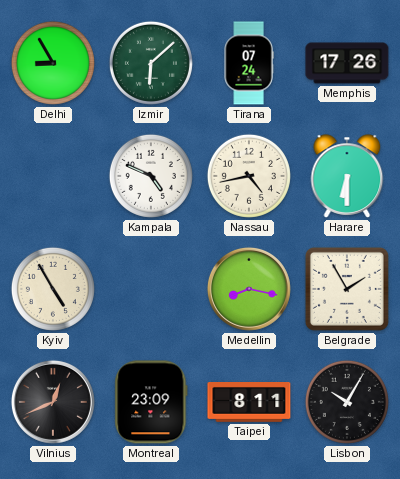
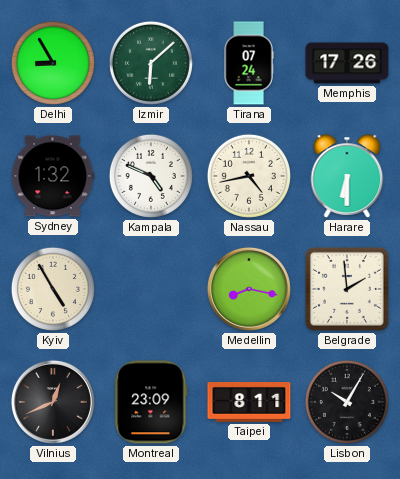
Sydney: none -> 1:32 (53, 176)
Belgrade: 1:55 -> 1:59 (347, 289)
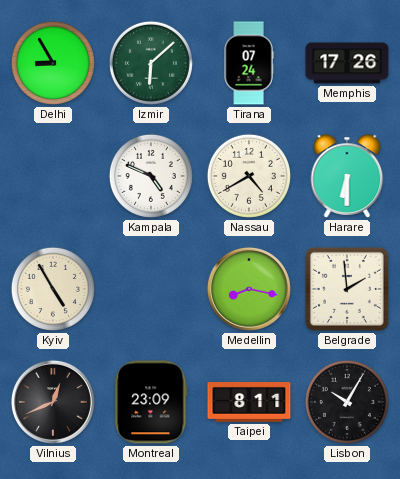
Sydney: 1:32 -> none (53, 176)
Nassau: 4:43 -> 4:40 (249, 176)
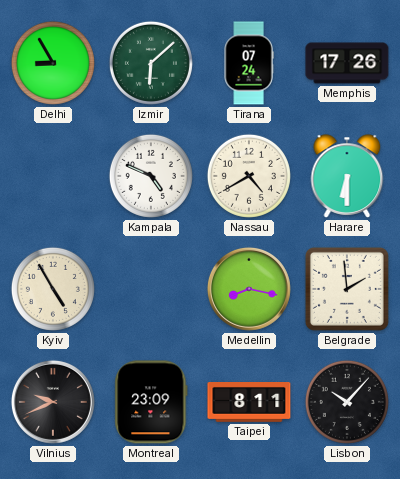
Vilnius: 12:41 -> 9:41 (53, 402)
Lisbon: 10:05 -> 10:07 (347, 402)
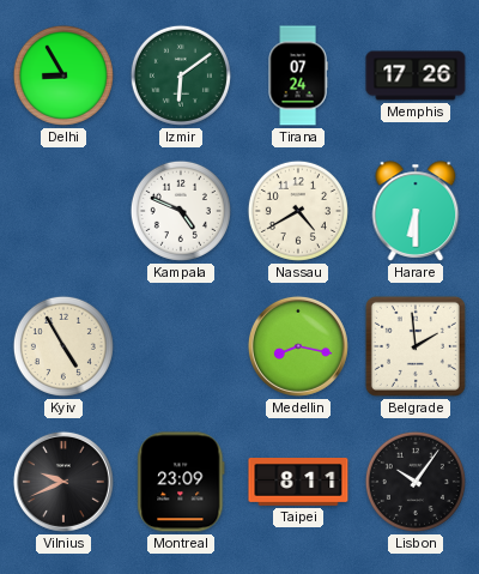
Izmir: 6:08 -> 6:09 (181, 75)
Lisbon: 10:07 -> 10:06 (416, 482)
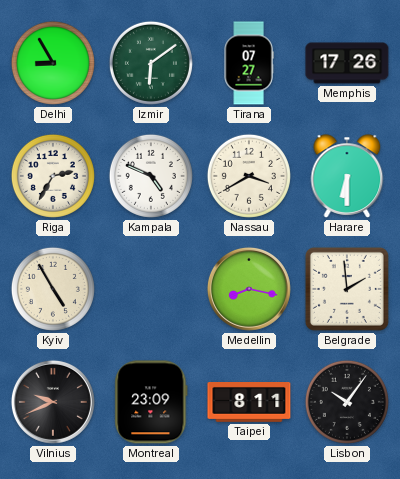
Tirana: 07:24 -> 07:27 (249, 63)
Riga: none -> 2:35 (53, 176)
Nassau: 4:40 -> 3:40 (249, 176)
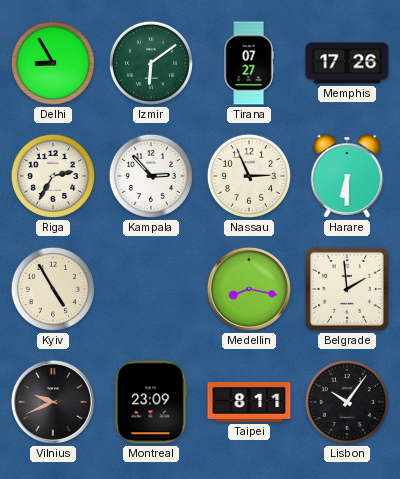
Kampala: 4:49 -> 2:53 (151, 176)
Nassau: 3:40 -> 2:56 (249, 176)
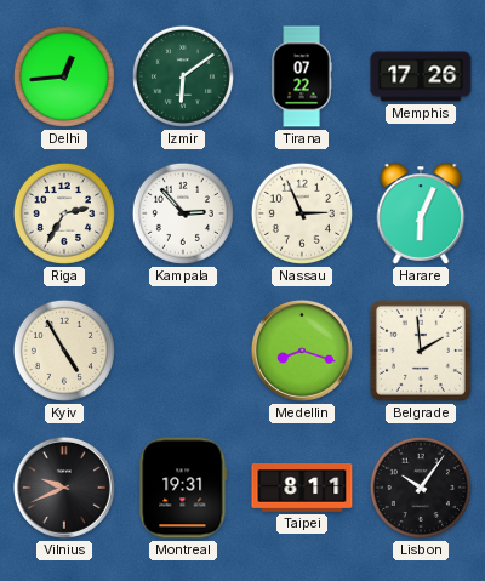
Delhi: 8:55 -> 12:44 (64, 76)
Tirana: 07:27 -> 07:22 (302, 76)
Harare: 6:30 -> 6:04 (421, 213)
Medellin: 8:17 -> 8:18 (302, 351)
Montreal: 23:09 -> 19:31 (183, 488)
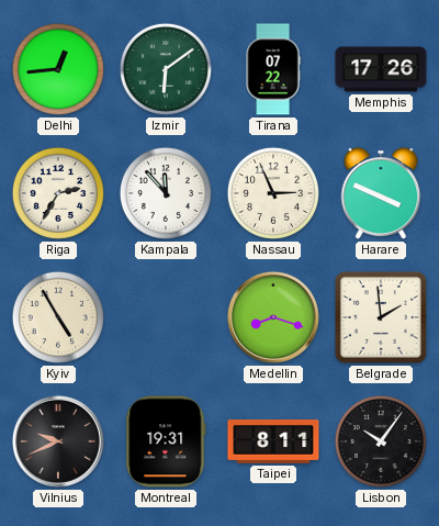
Kampala: 2:53 -> 11:53 (166, 193)
Harare: 6:04 -> 3:49 (381, 193)
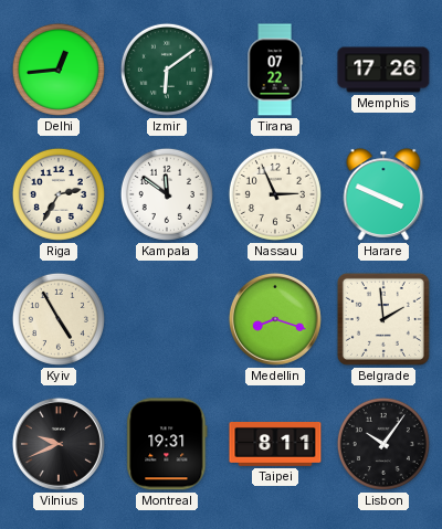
Kampala: 11:53 -> 11:51 (167, 194)
